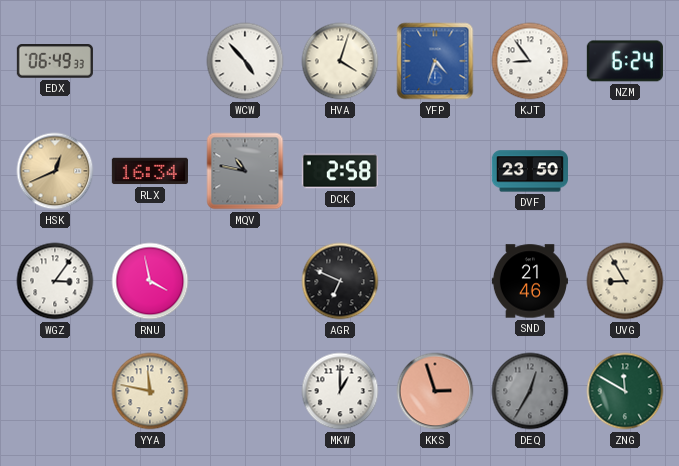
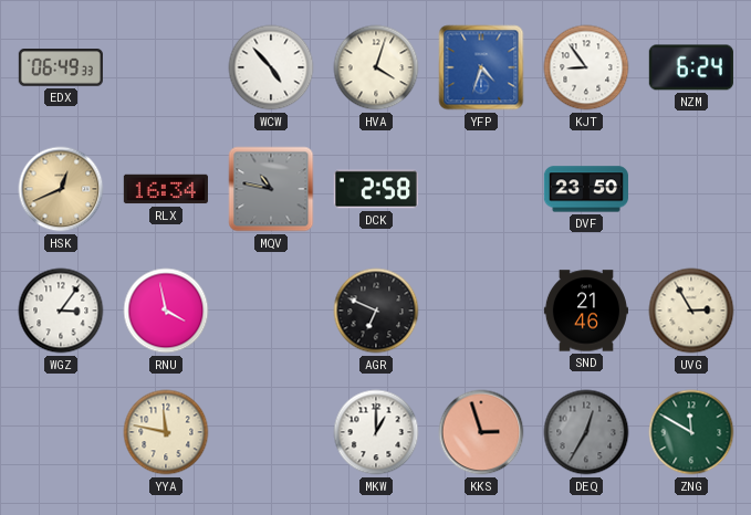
UVG: 8:55 -> 2:55 (691, 311)
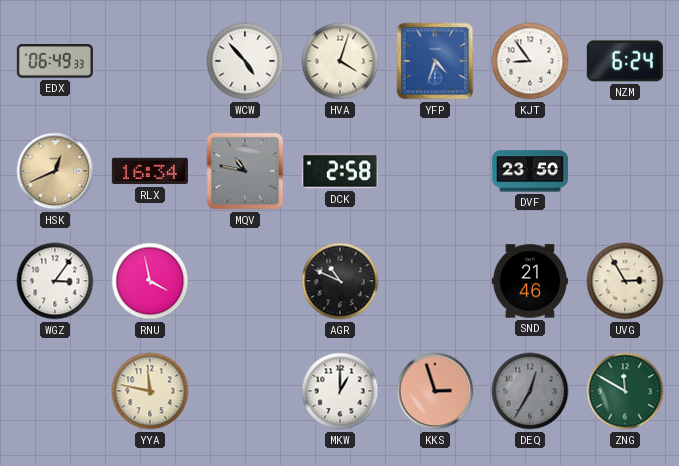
AGR: 6:49 -> 10:49 (340, 281)
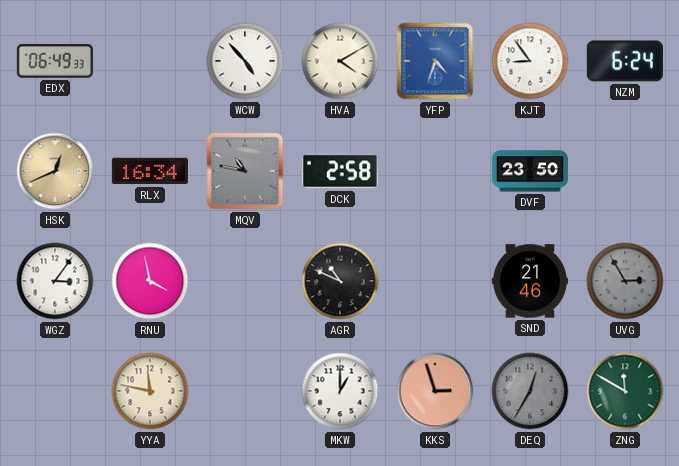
HVA: 4:03 -> 4:10 (340, 61)
UVG dial: cream -> grey (625, 281)
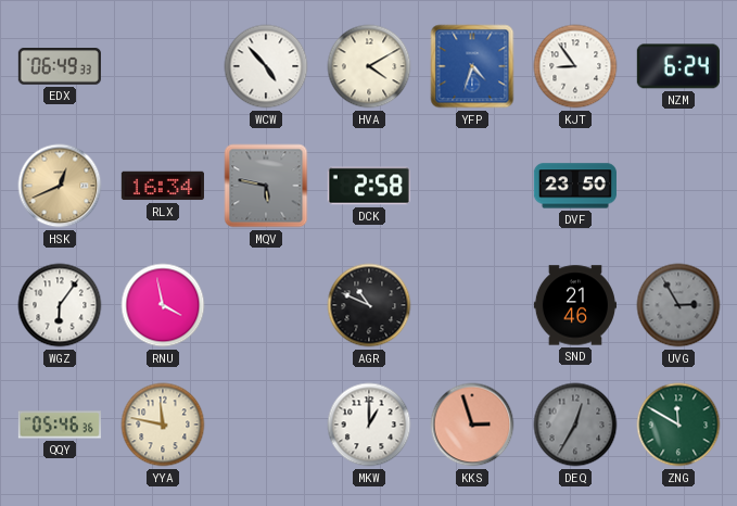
MQV: 10:47 -> 5:47 (266, 186)
WGZ: 3:06 -> 6:06 (60, 305)
QQY: none -> 05:46 (60, 425)
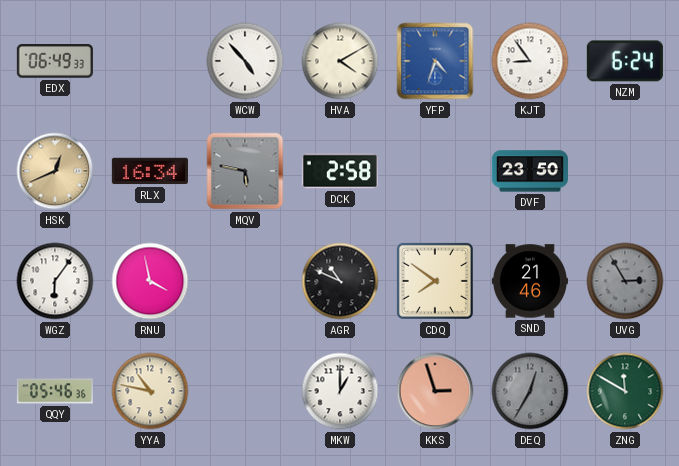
CDQ: none -> 7:51 (435, 281)
YYA: 11:47 -> 10:47 (150, 391)
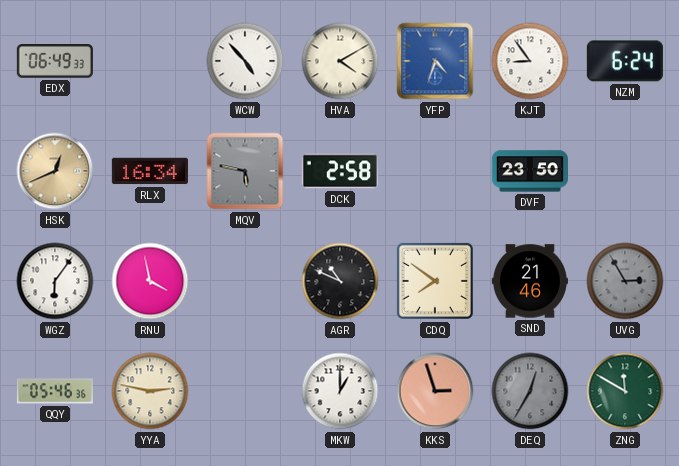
YYA: 10:47 -> 2:47 (150, 391)
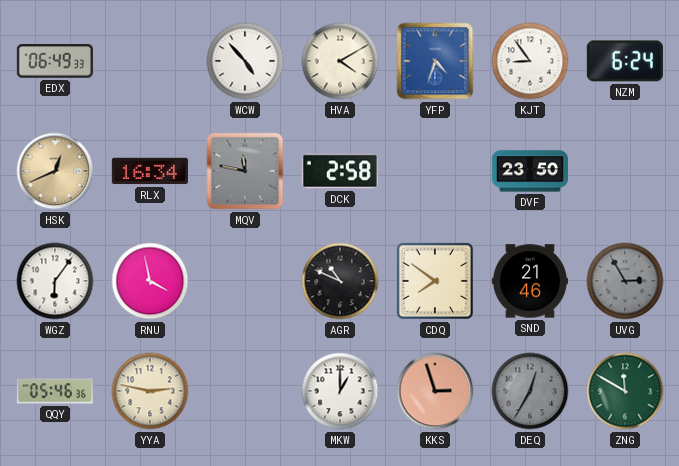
MQV: 5:47 -> 11:47 (245, 171)
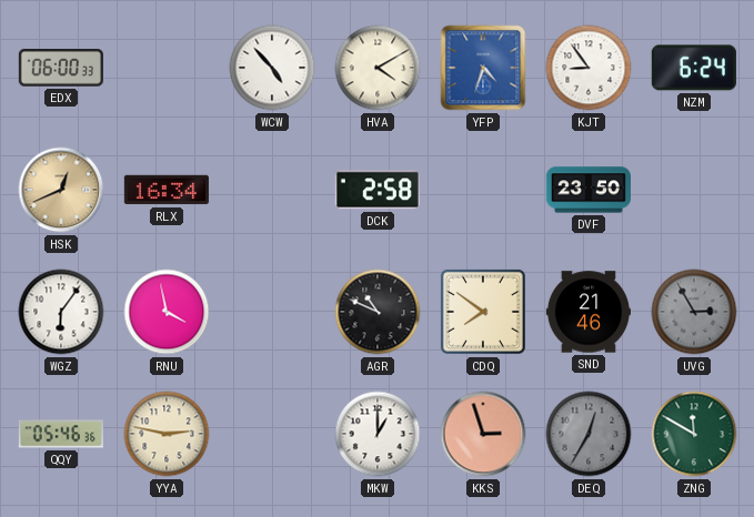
EDX: 06:49 -> 06:00 (61, 68)
MQV: 11:47 -> none (245, 171)
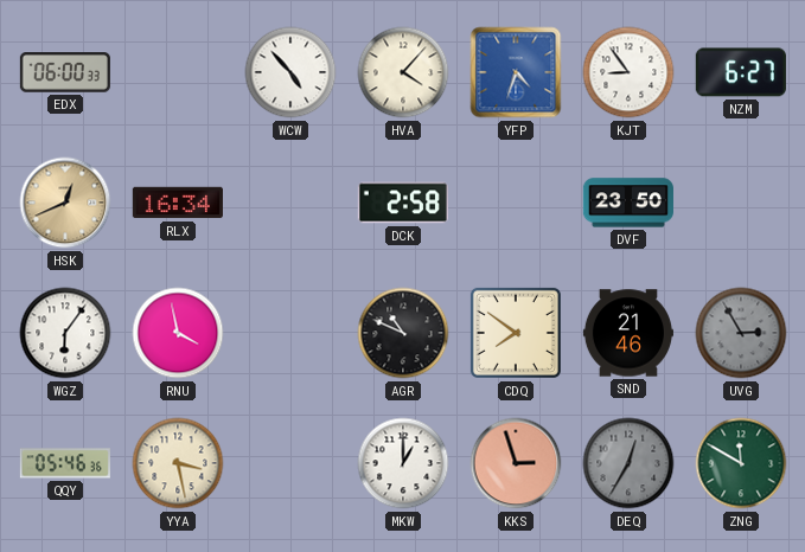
HVA: 4:10 -> 4:07 (403, 72)
NZM: 6:24 -> 6:27 (741, 72)
YYA: 2:47 -> 3:28 (178, 463)
